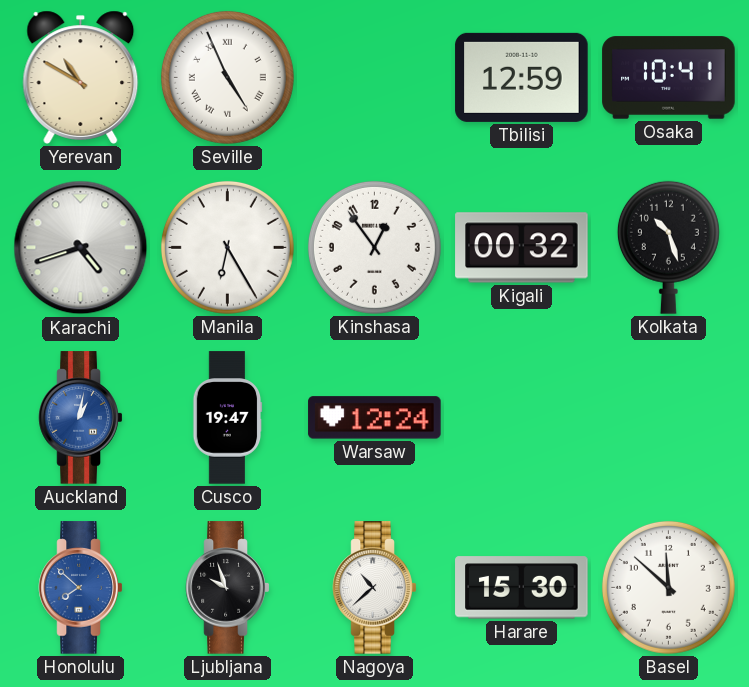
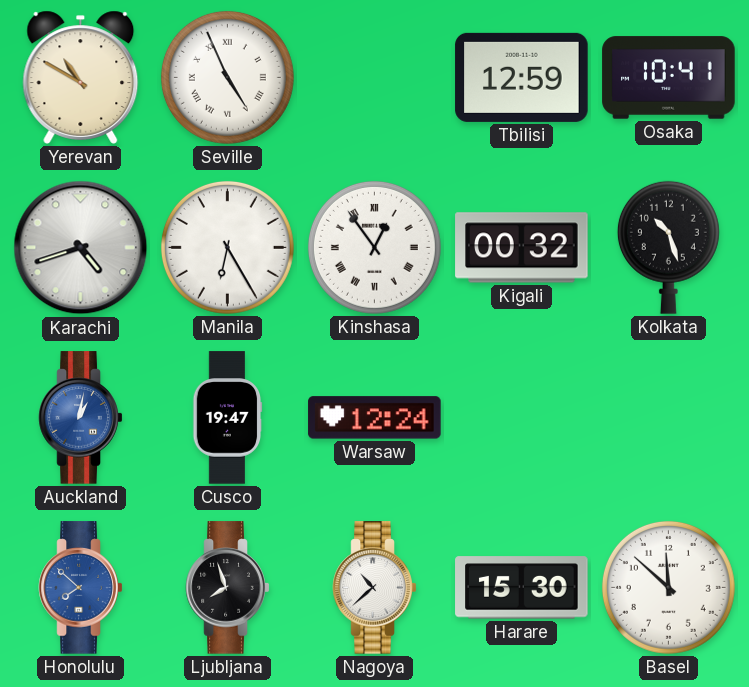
Kinshasa numerals: Arabic -> Roman (374, 247)
Ljubljana: 9:57 -> 7:57 (228, 588)
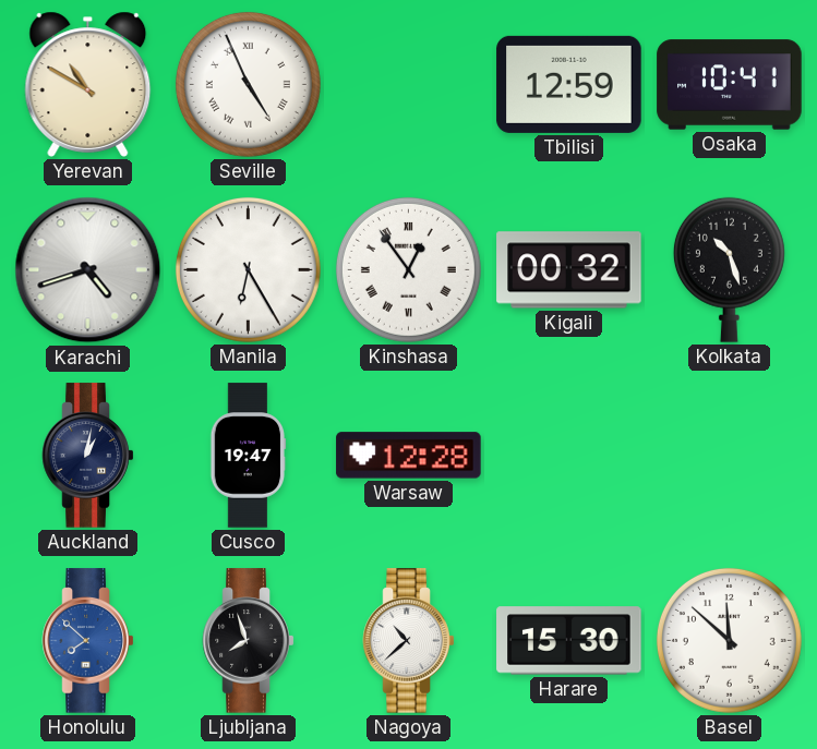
Auckland dial: blue -> navy (88, 456)
Warsaw: 12:24 -> 12:28 (409, 456)
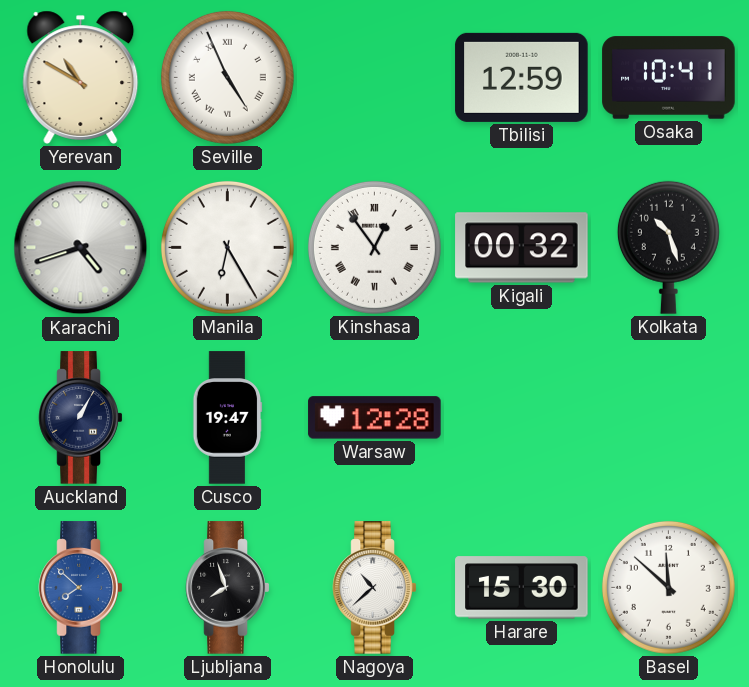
Auckland: 1:02 -> 1:05 (81, 418)
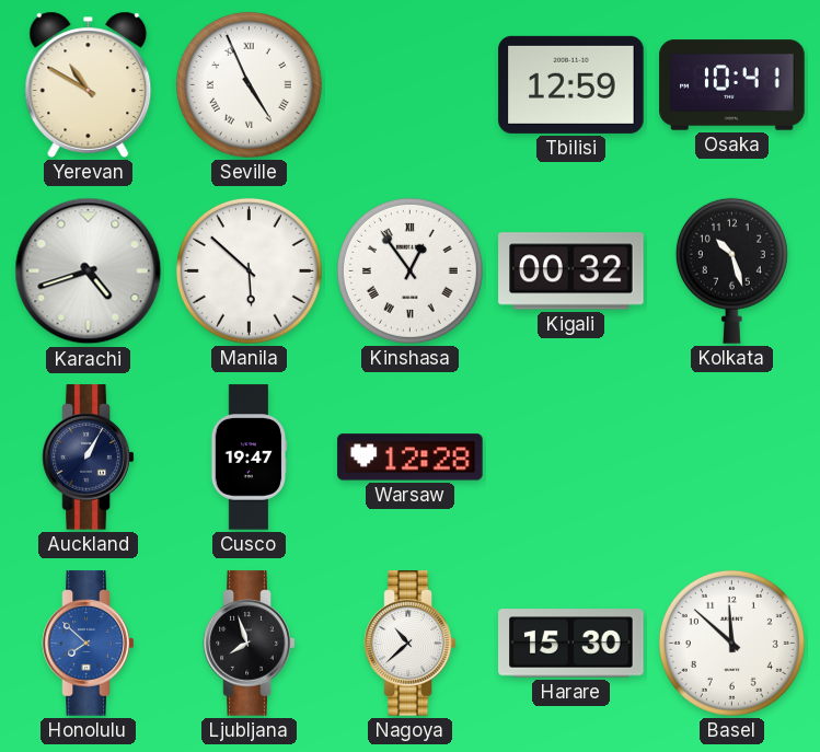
Manila: 6:25 -> 5:52 (249, 270)
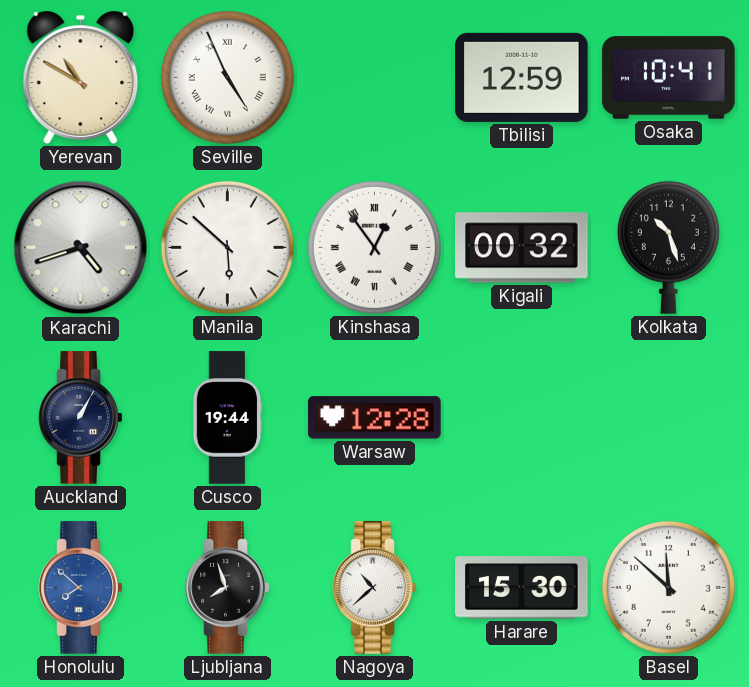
Cusco: 19:47 -> 19:44 (227, 418)
